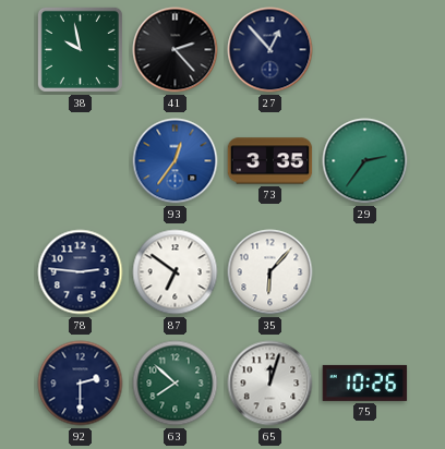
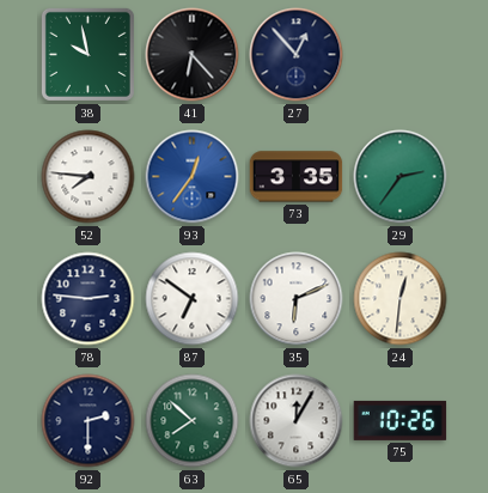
41: 2:23 -> 6:23 (193, 55)
52: none -> 7:46 (89, 177)
35: 6:07 -> 6:11 (297, 299)
24: none -> 12:31 (401, 299)
65: 12:03 -> 12:05 (297, 421)
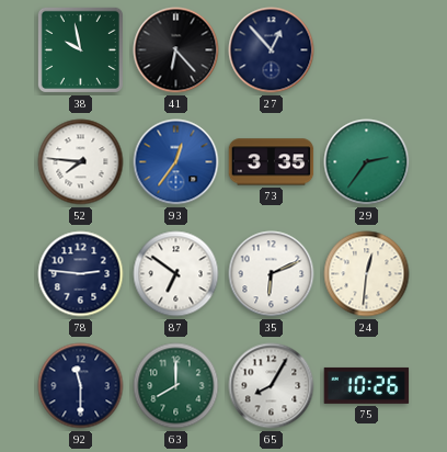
92: 2:30 -> 11:30 (81, 386)
63: 7:52 -> 8:00 (176, 386)
65: 12:05 -> 8:05 (272, 386)
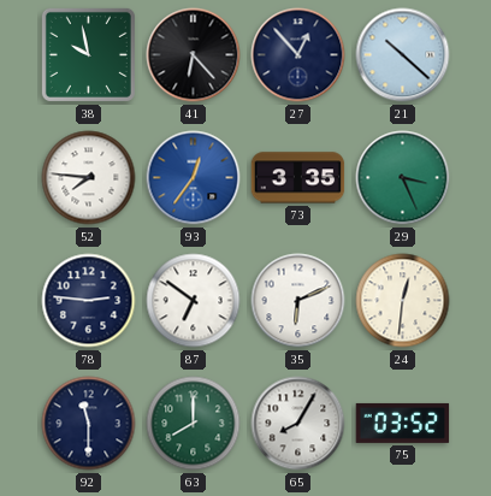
21: none -> 10:22 (403, 55)
29: 2:36 -> 3:26 (403, 178)
75: 10:26 -> 03:52 (403, 423)
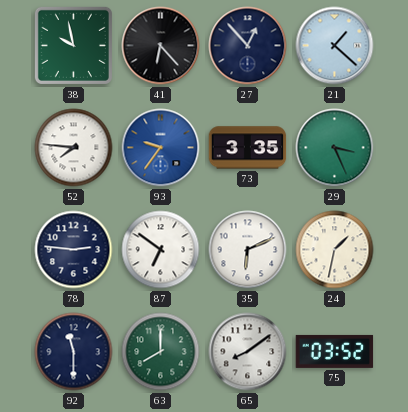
21: 10:22 -> 1:22 (335, 46)
93: 12:36 -> 9:36 (161, 148)
24: 12:31 -> 1:32 (335, 250)
65: 8:05 -> 8:09 (248, 352)
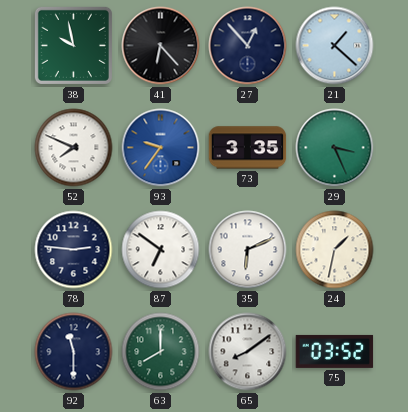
52: 7:46 -> 7:49 (74, 148)
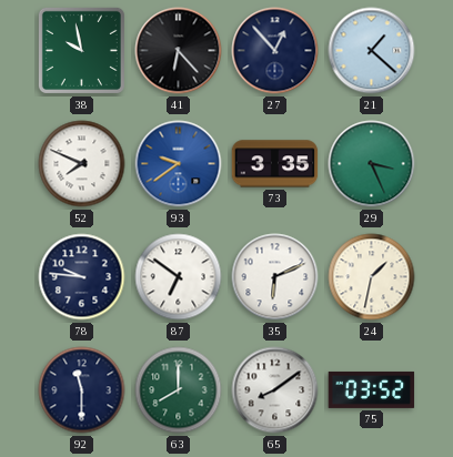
93: 9:36 -> 9:39 (179, 164)
78: 2:46 -> 9:46 (82, 277)
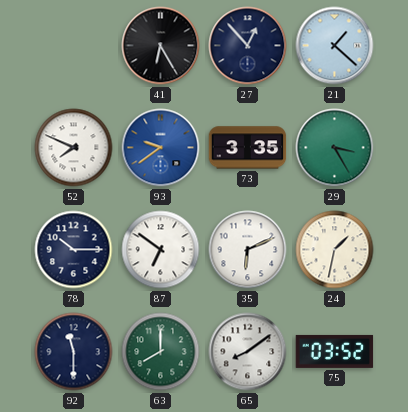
38: 9:58 -> none (81, 50)
41: 6:23 -> 6:25 (161, 46)
29: 3:26 -> 3:25 (335, 148)
78: 9:46 -> 10:15 (74, 250)
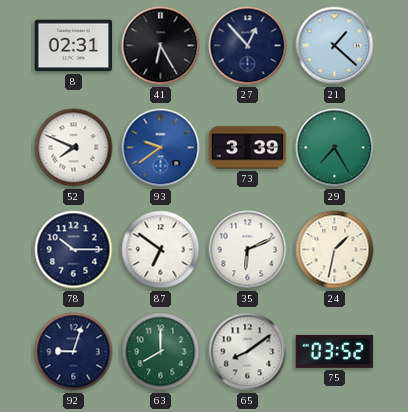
8: none -> 02:31 (74, 46)
73: 3:35 -> 3:39 (248, 148)
29: 3:25 -> 7:25 (335, 148)
92: 11:30 -> 9:03 (74, 352)
